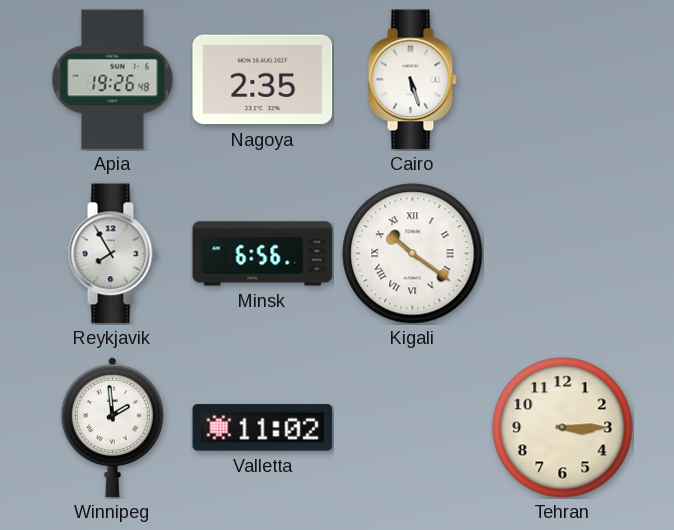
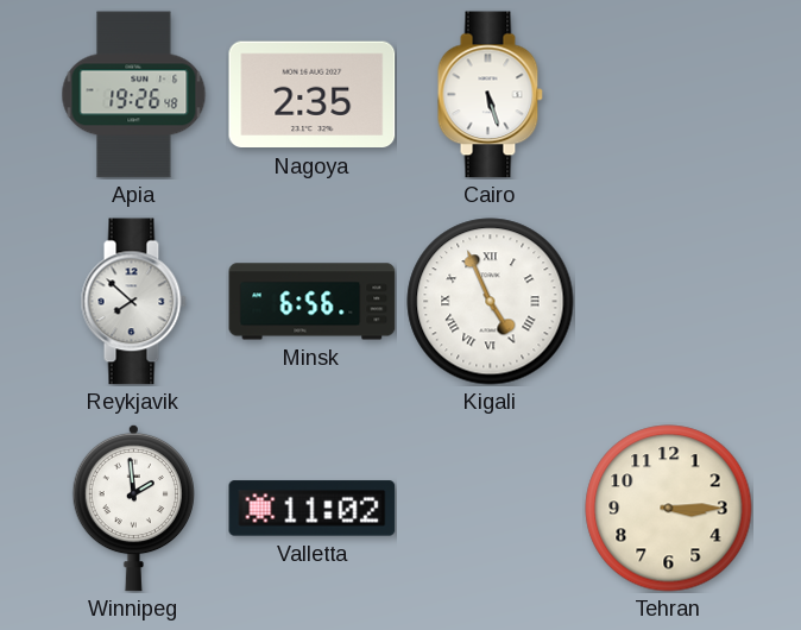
Reykjavik: 7:55 -> 7:52 (133, 302)
Kigali: 10:21 -> 4:56 (491, 302)
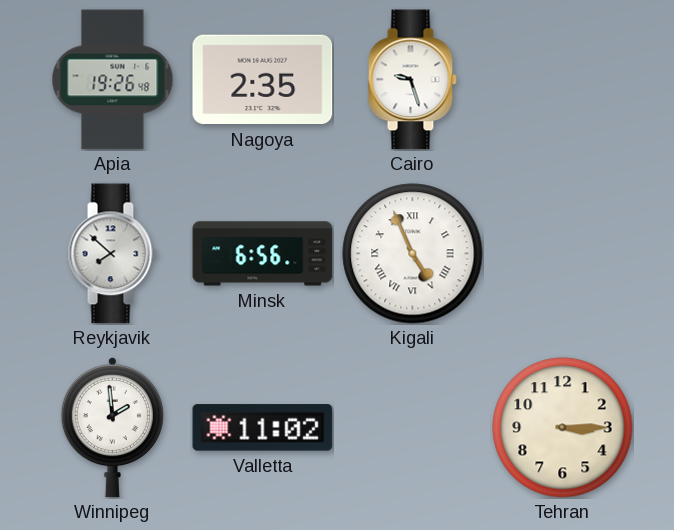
Cairo: 5:27 -> 9:27 (412, 80)
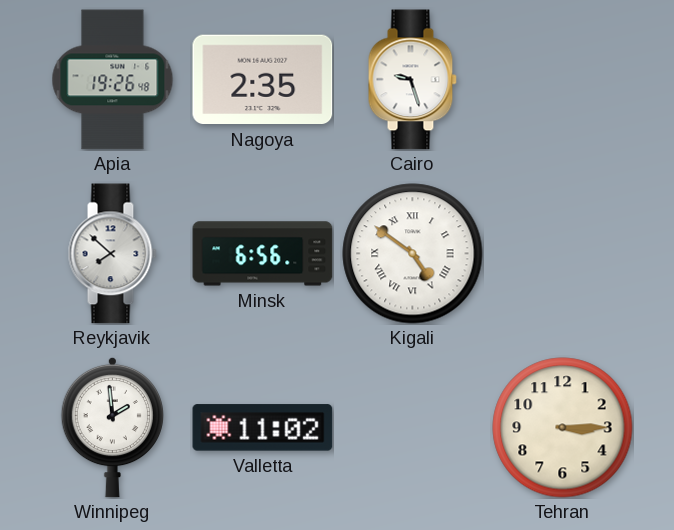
Kigali: 4:56 -> 4:51 (413, 254)
